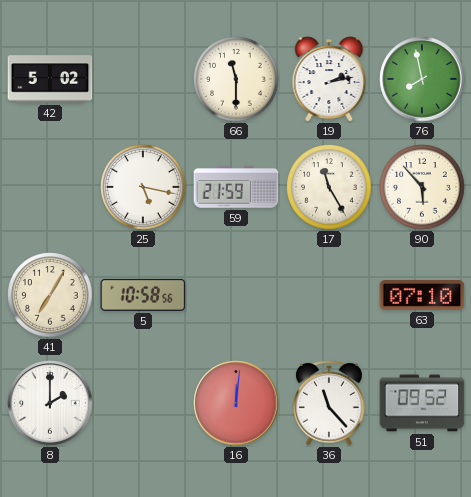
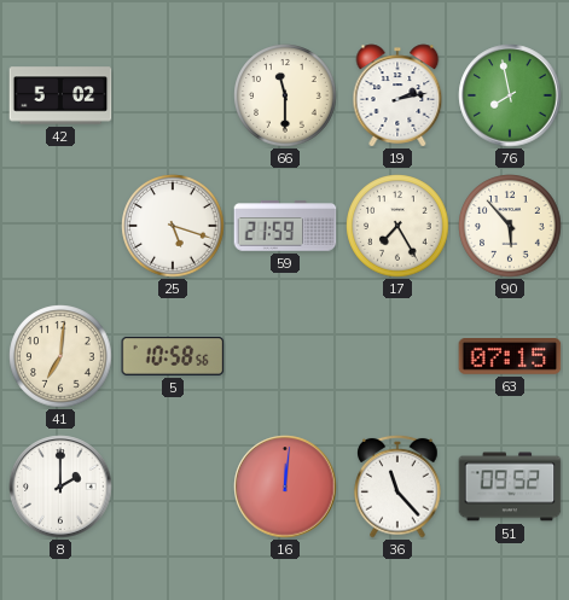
25: 5:17 -> 5:18 (173, 226)
17: 11:25 -> 7:25 (397, 226)
41: 7:05 -> 7:01 (60, 356)
63: 07:10 -> 07:15 (510, 357)
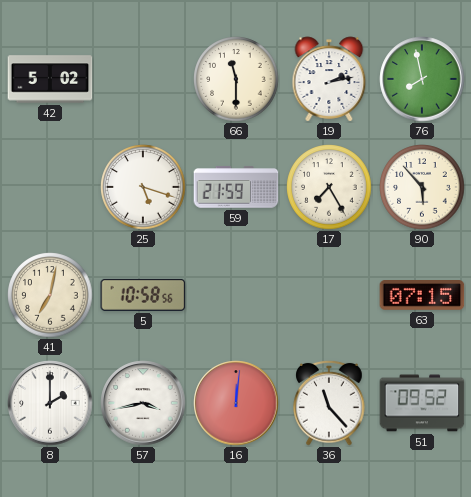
41: 7:01 -> 7:02 (50, 295)
57: none -> 3:43 (143, 403)
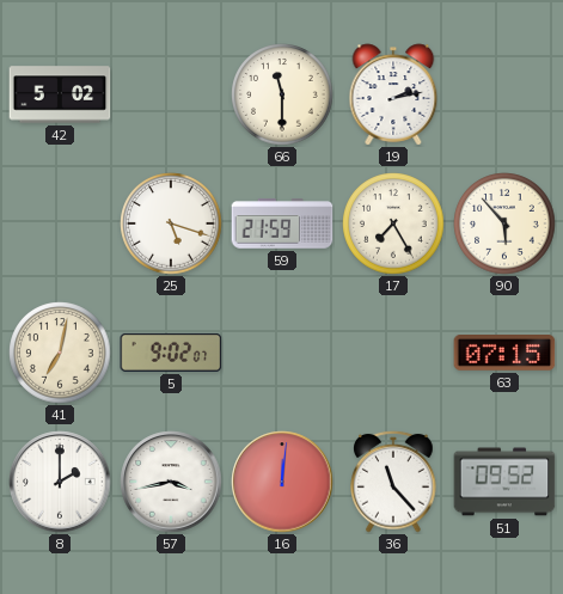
76: 7:58 -> none (422, 79)
5: 10:58 -> 9:02 (171, 353)
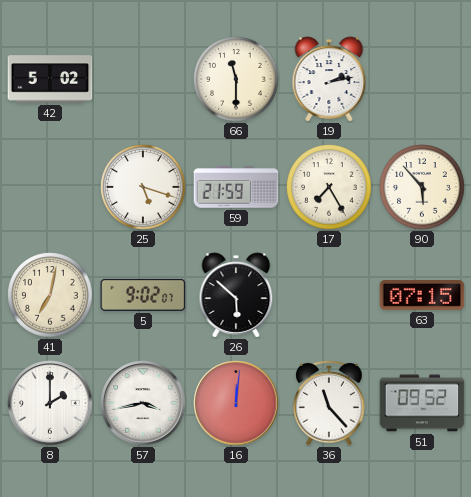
26: none -> 5:52 (236, 295)
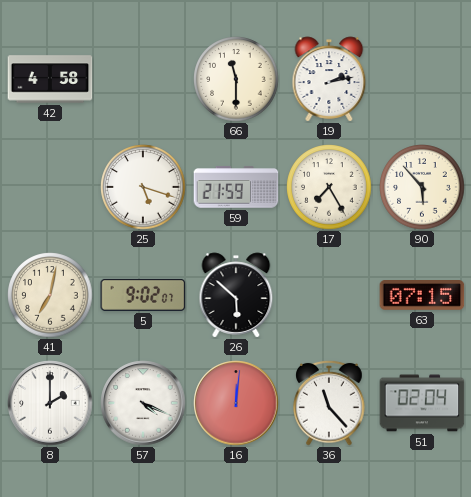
42: 5:02 -> 4:58 (50, 79)
57: 3:43 -> 4:19 (143, 403)
51: 09:52 -> 02:04 (422, 403)
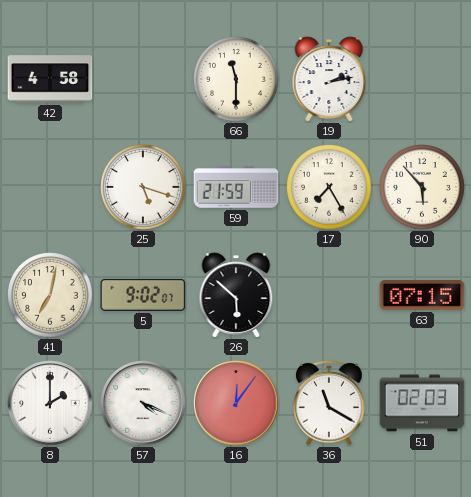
16: 12:01 -> 12:06 (236, 403)
36: 11:23 -> 11:20 (329, 403)
51: 02:04 -> 02:03 (422, 403)
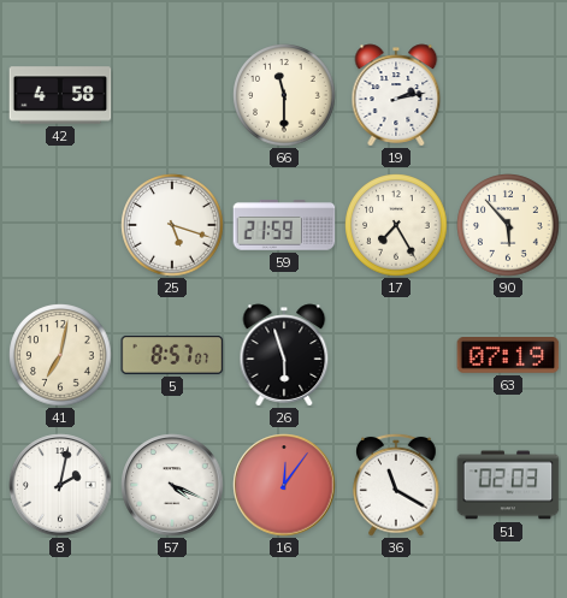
5: 9:02 -> 8:57 (172, 355)
26: 5:52 -> 5:57 (284, 355)
63: 07:15 -> 07:19 (508, 356)
8: 2:00 -> 2:02 (60, 485)
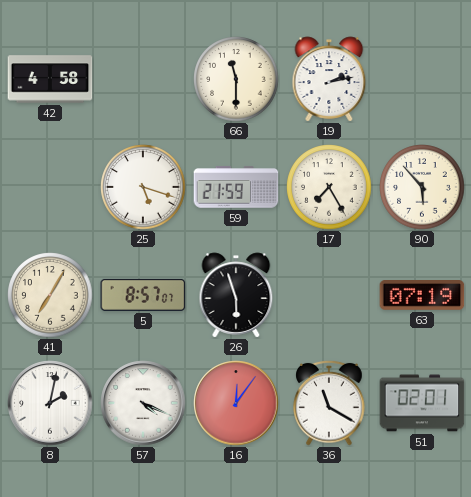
41: 7:02 -> 7:05 (50, 295)
51: 02:03 -> 02:01 (422, 403)
